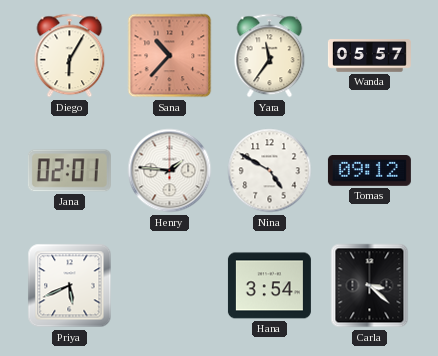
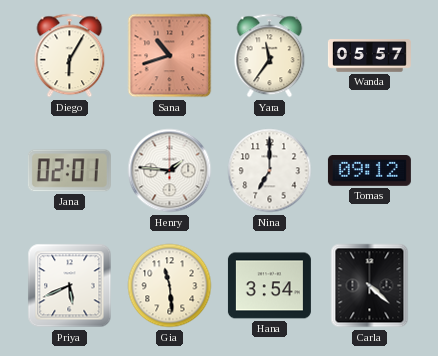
Sana: 10:37 -> 10:42 (170, 56)
Nina: 4:50 -> 7:00 (270, 171)
Gia: none -> 11:29 (170, 286)
Carla: 3:22 -> 4:22 (370, 286)
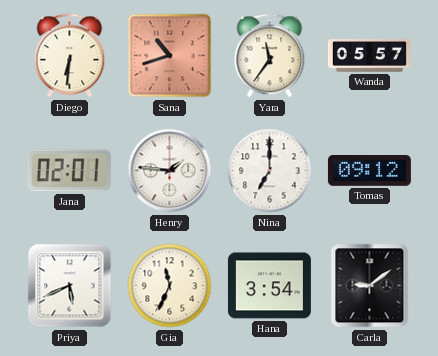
Diego: 6:05 -> 6:31 (70, 56)
Gia: 11:29 -> 11:34 (170, 286)
Carla: 4:22 -> 9:09 (370, 286)
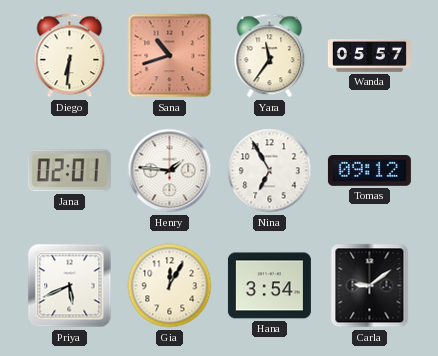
Nina: 7:00 -> 6:55 (270, 171)
Gia: 11:34 -> 12:05 (170, 286)
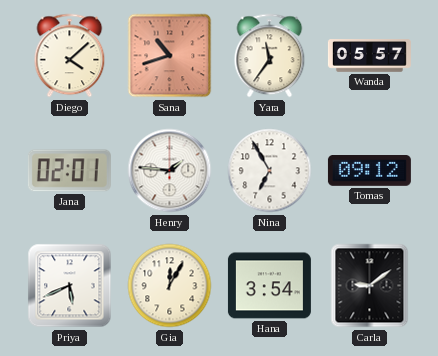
Diego: 6:31 -> 4:08 (70, 56)
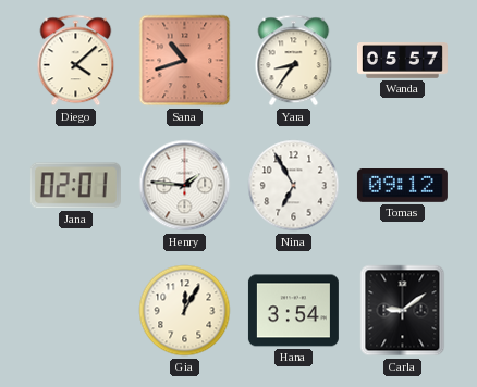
Yara: 11:36 -> 8:36 (294, 61)
Priya: 5:41 -> none (70, 286)
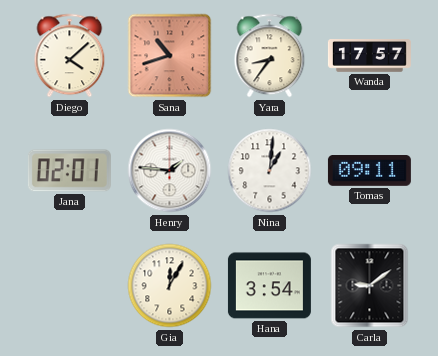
Wanda: 05:57 -> 17:57 (369, 56)
Nina: 6:55 -> 1:01 (270, 171)
Tomas: 09:12 -> 09:11 (369, 171)
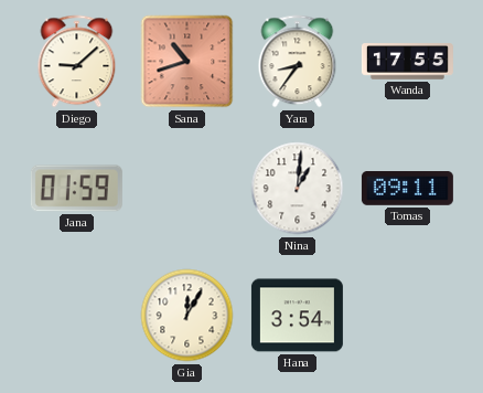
Diego: 4:08 -> 9:08 (77, 62)
Wanda: 17:57 -> 17:55 (407, 62)
Jana: 02:01 -> 01:59 (76, 189)
Henry: 1:46 -> none (170, 171)
Carla: 9:09 -> none (370, 286)
